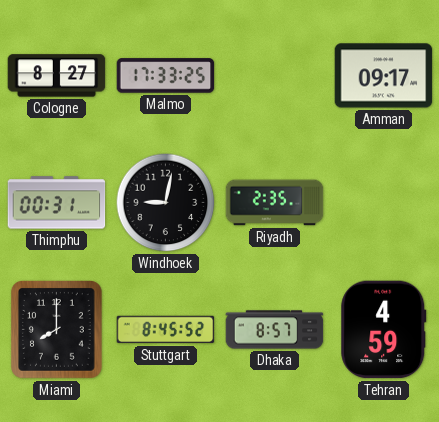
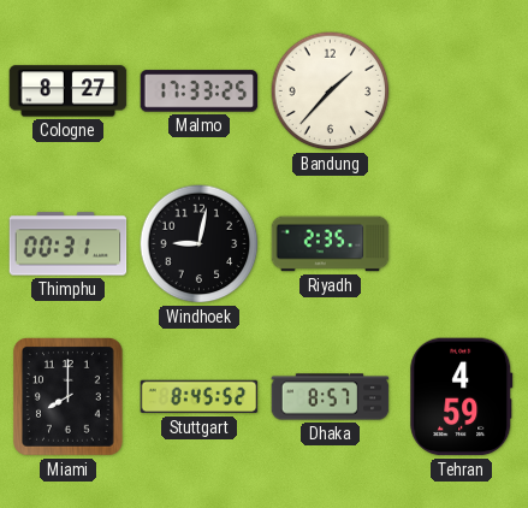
Bandung: none -> 1:37 (331, 91)
Amman: 09:17 -> none (384, 76)
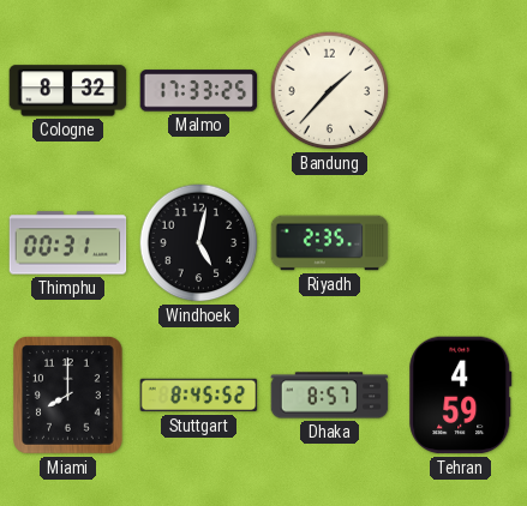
Cologne: 8:27 -> 8:32 (68, 91)
Windhoek: 9:02 -> 5:02 (199, 243)
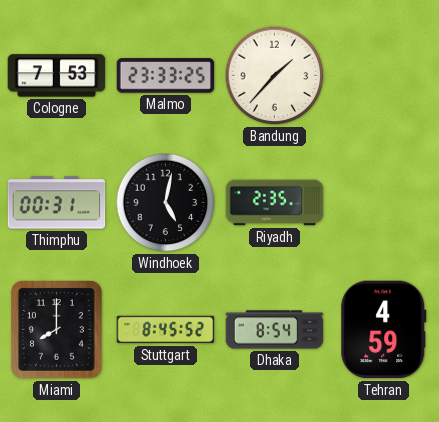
Cologne: 8:32 -> 7:53 (57, 76)
Malmo: 17:33 -> 23:33 (166, 76)
Dhaka: 8:57 -> 8:54 (275, 330)
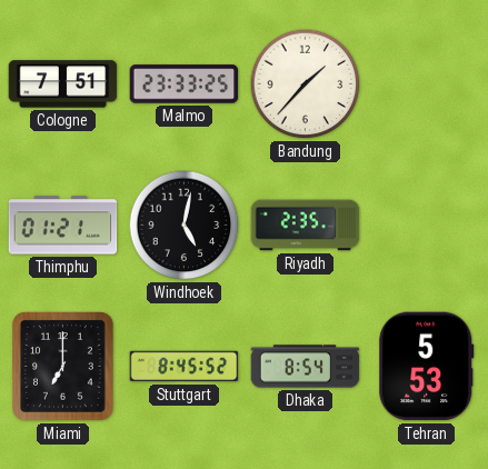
Cologne: 7:53 -> 7:51 (63, 84)
Thimphu: 00:31 -> 01:21 (63, 226)
Miami: 8:00 -> 7:00 (63, 367)
Tehran: 4:59 -> 5:53 (427, 367)
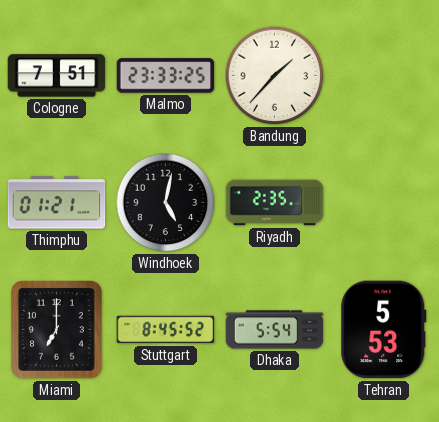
Dhaka: 8:54 -> 5:54 (275, 330)
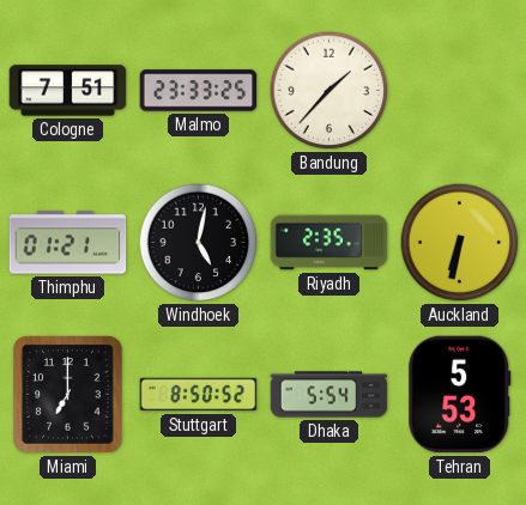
Auckland: none -> 6:32 (460, 243)
Stuttgart: 8:45 -> 8:50 (199, 395)
